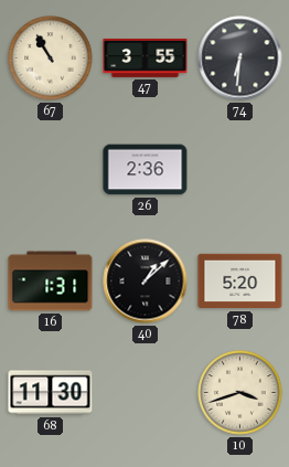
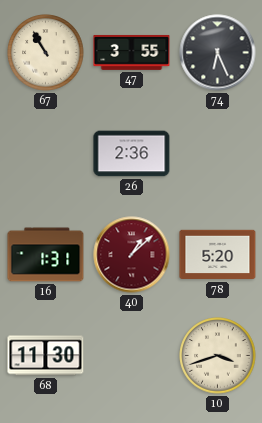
74: 6:31 -> 6:26 (218, 53)
40 dial: black -> burgundy (132, 255)
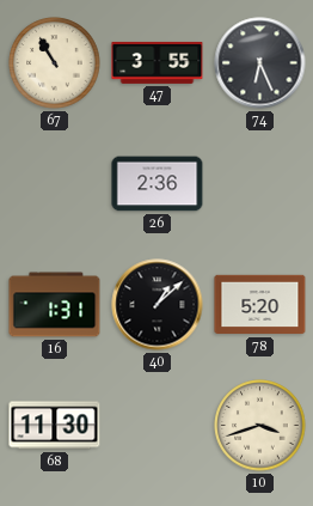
40 dial: burgundy -> black (158, 305)
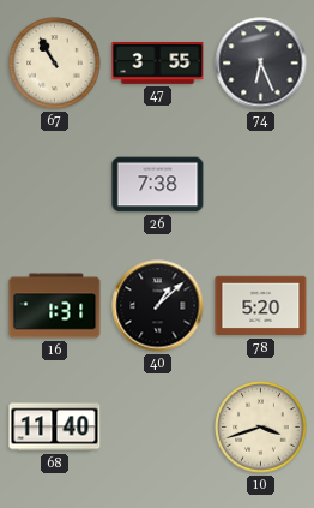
26: 2:36 -> 7:38 (158, 185)
68: 11:30 -> 11:40 (55, 428)
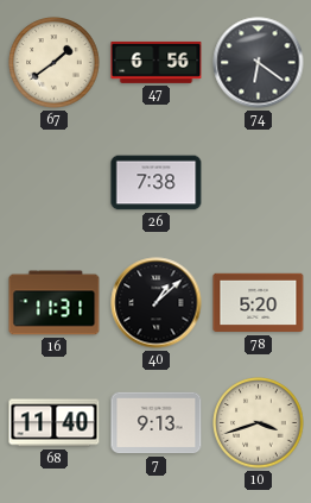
67: 10:55 -> 1:39 (55, 63)
47: 3:55 -> 6:56 (157, 62)
74: 6:26 -> 6:21 (259, 63)
16: 1:31 -> 11:31 (55, 303)
7: none -> 9:13 (157, 423)
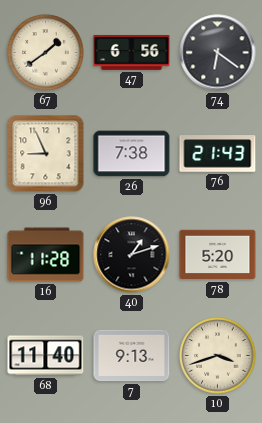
96: none -> 8:56 (46, 154)
76: none -> 21:43 (218, 154)
16: 11:31 -> 11:28 (46, 255)
40: 1:08 -> 1:12 (132, 255)
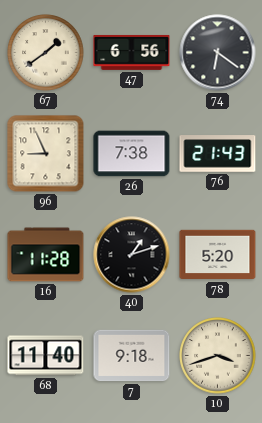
7: 9:13 -> 9:18 (132, 356)
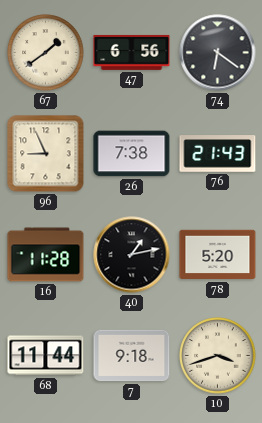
40: 1:12 -> 1:13 (132, 255)
68: 11:40 -> 11:44 (46, 356)
